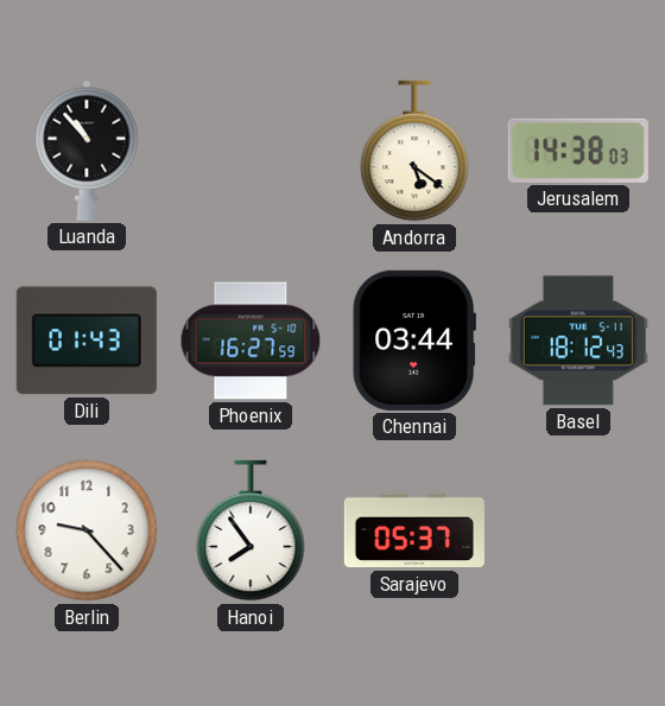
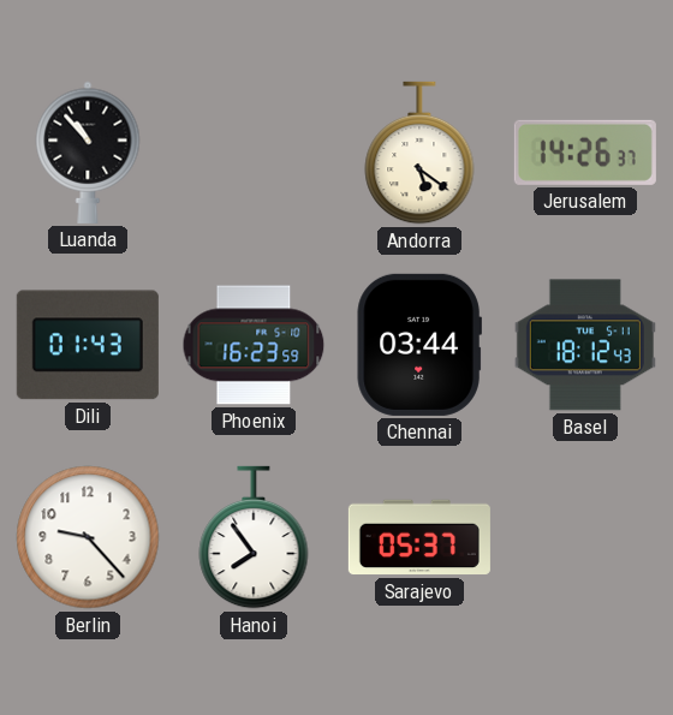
Jerusalem: 14:38 -> 14:26 (585, 153)
Phoenix: 16:27 -> 16:23 (254, 345)
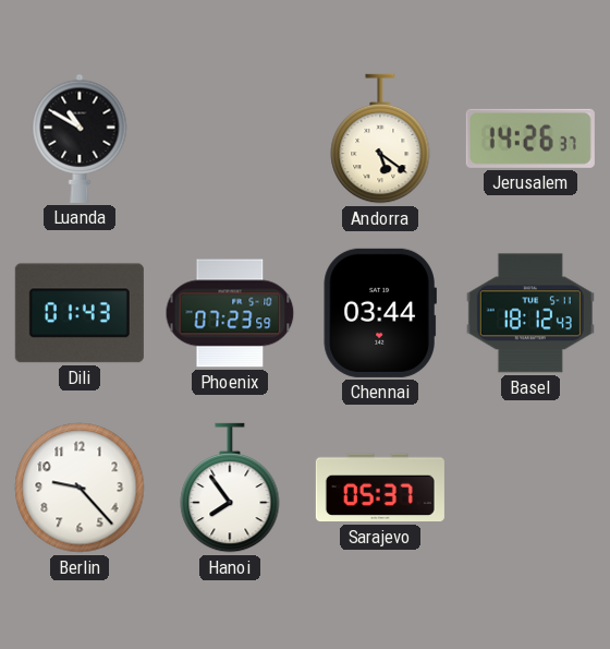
Luanda: 10:53 -> 10:50 (80, 139)
Phoenix: 16:23 -> 07:23 (230, 313)
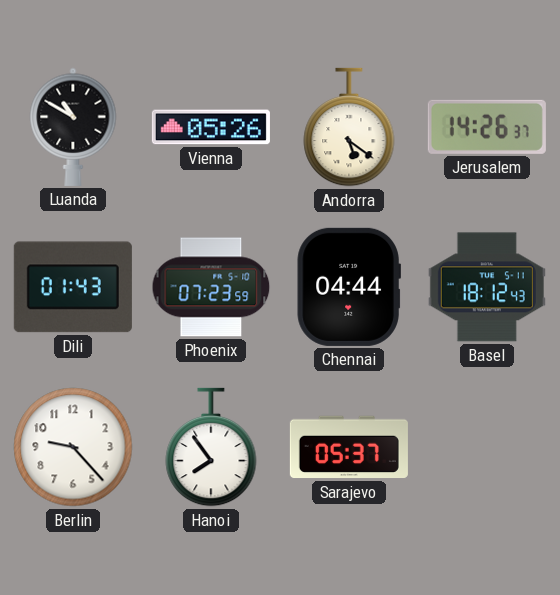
Vienna: none -> 05:26 (211, 127)
Chennai: 03:44 -> 04:44 (349, 287)
